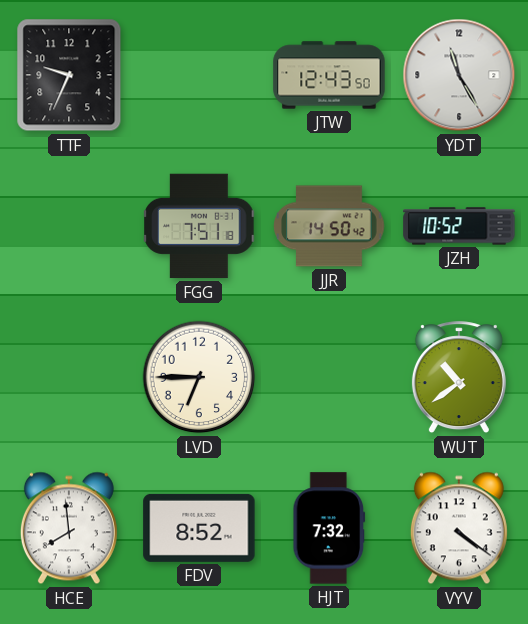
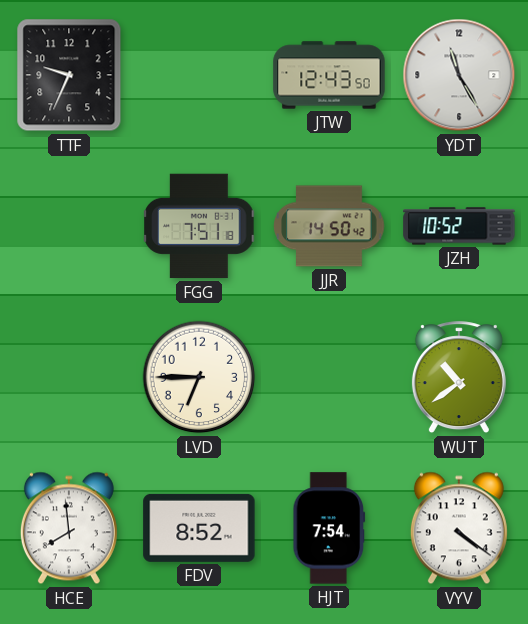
HJT: 7:32 -> 7:54 (329, 528)
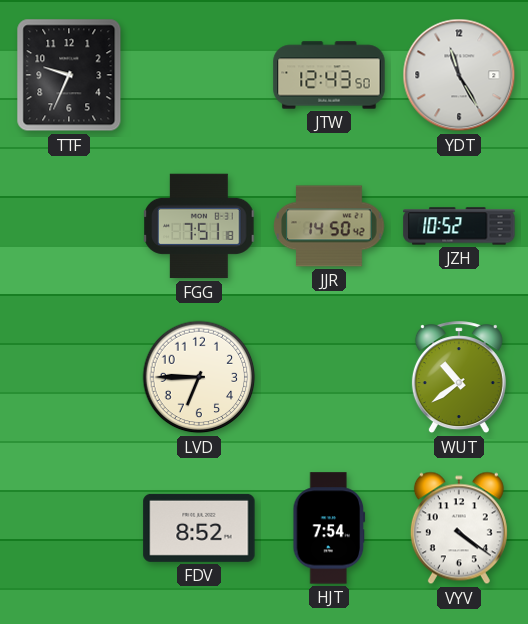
HCE: 7:59 -> none (69, 528)
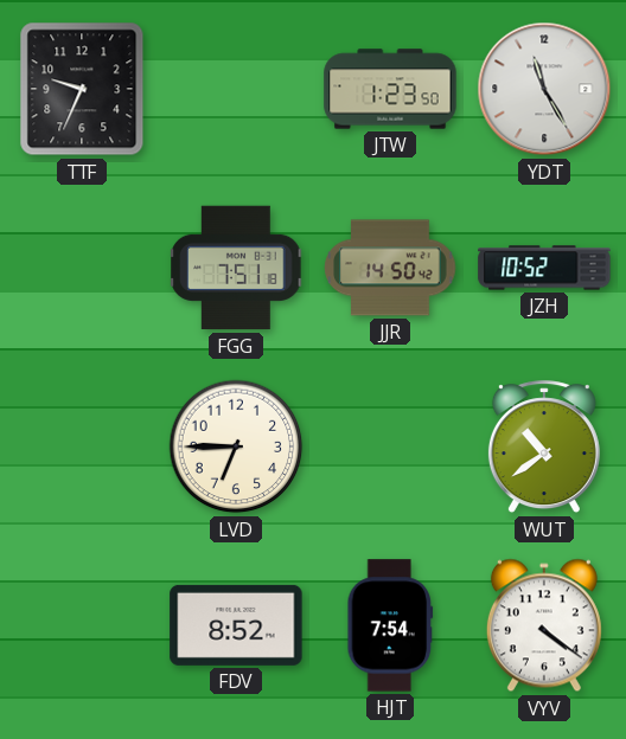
JTW: 12:43 -> 1:23 (390, 89)
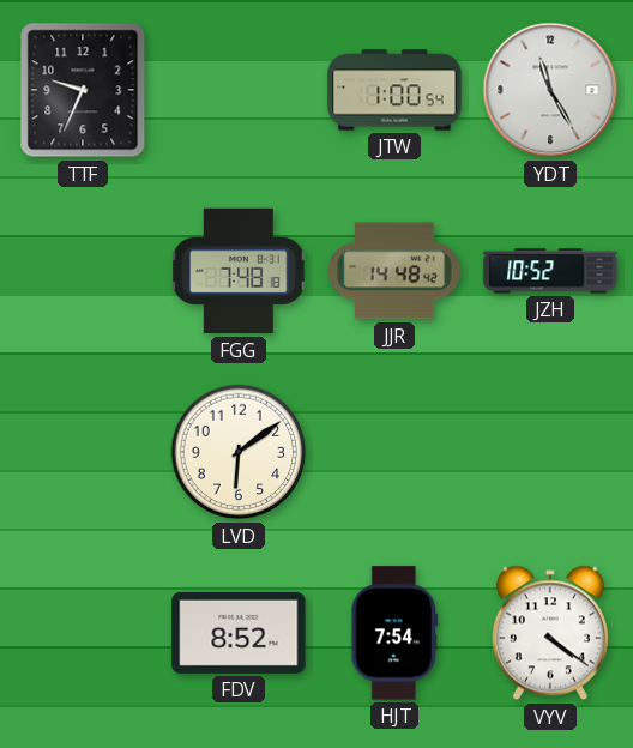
JTW: 1:23 -> 1:00 (394, 90)
FGG: 7:51 -> 7:48 (239, 271)
JJR: 14:50 -> 14:48 (394, 271)
LVD: 6:45 -> 6:09 (239, 452)
WUT: 10:39 -> none (544, 448)
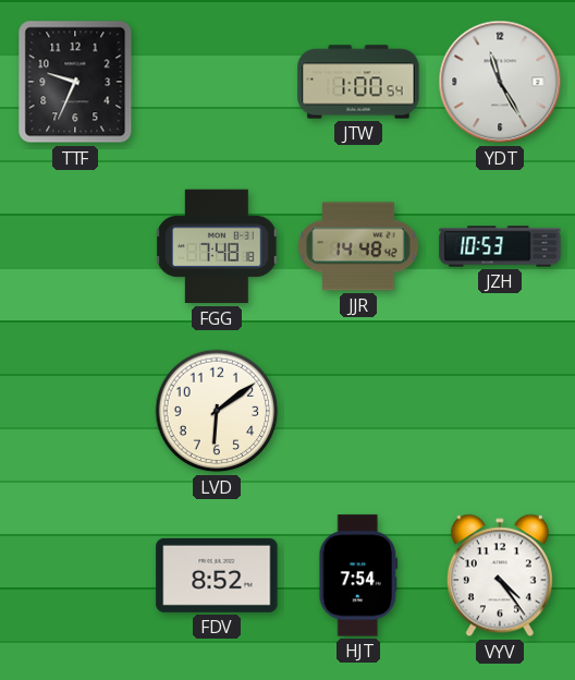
JZH: 10:52 -> 10:53 (500, 246)
VYV: 4:21 -> 4:24 (500, 575)
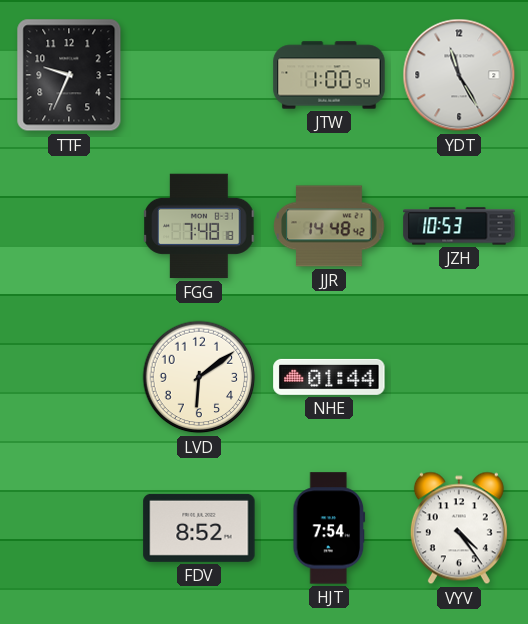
NHE: none -> 01:44 (329, 377)
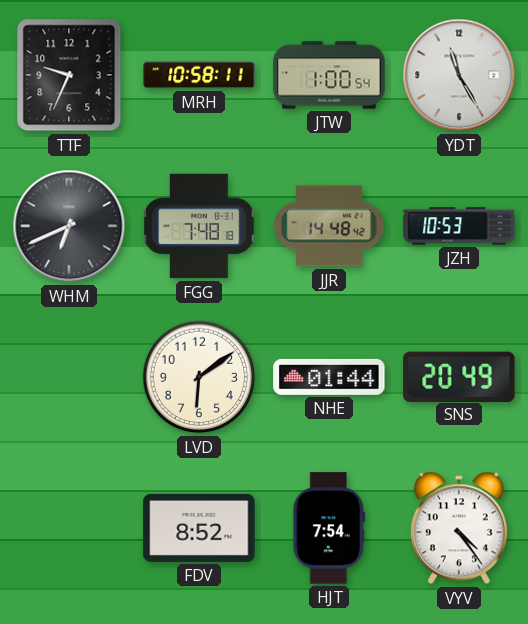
MRH: none -> 10:58 (199, 75)
WHM: none -> 6:41 (69, 226)
SNS: none -> 20:49 (459, 376)
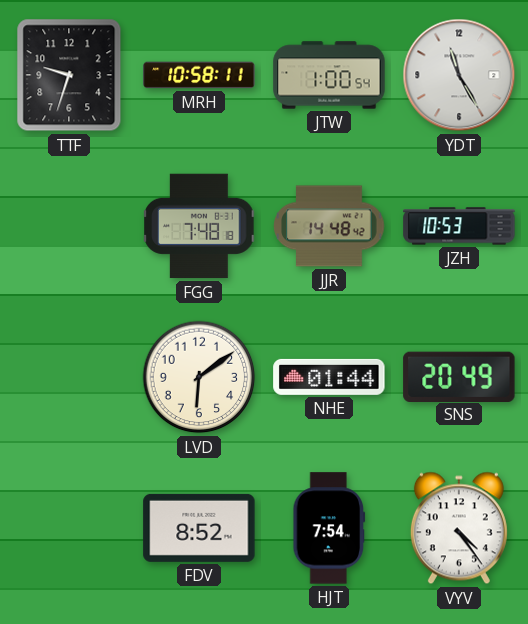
TTF: 9:34 -> 9:33 (69, 75)
WHM: 6:41 -> none (69, 226)
